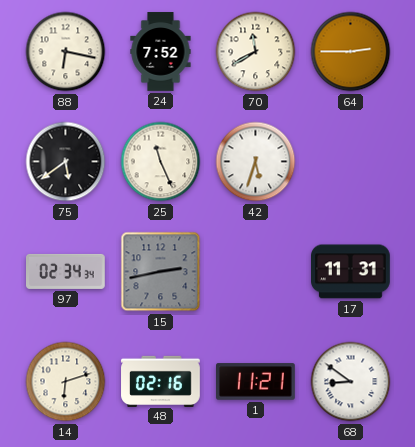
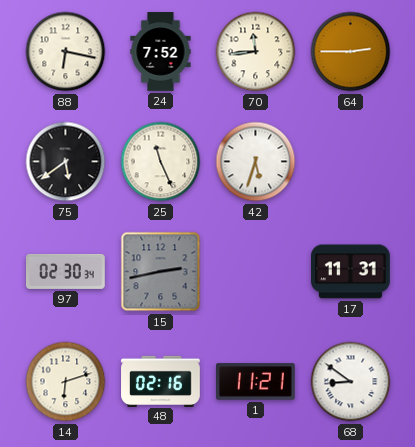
70: 11:40 -> 11:44 (256, 52)
97: 02:34 -> 02:30 (66, 271)
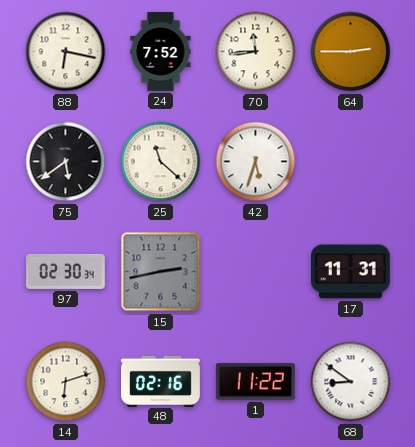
25: 11:26 -> 11:22 (161, 162)
1: 11:21 -> 11:22 (256, 382)
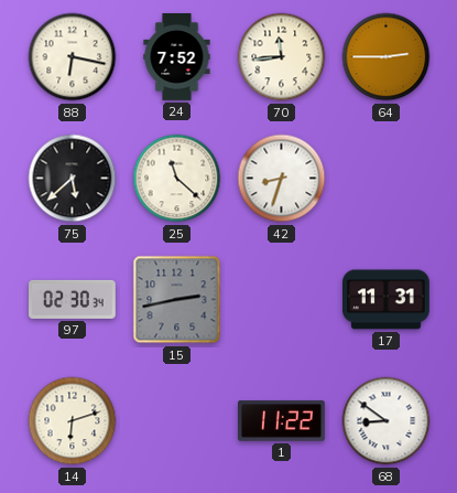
75: 5:39 -> 5:38 (73, 179)
42: 5:33 -> 8:33 (282, 179)
48: 02:16 -> none (161, 381)
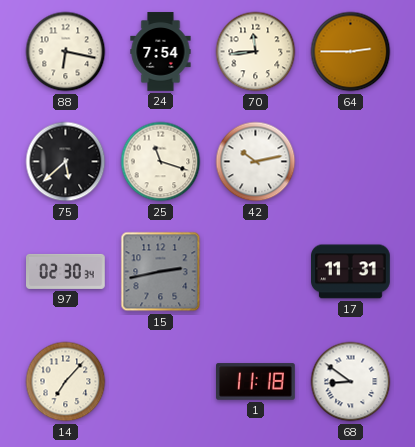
24: 7:52 -> 7:54 (161, 52)
25: 11:22 -> 11:18 (161, 162)
42: 8:33 -> 10:13 (256, 162)
14: 6:12 -> 7:07 (66, 382)
1: 11:22 -> 11:18 (256, 382)
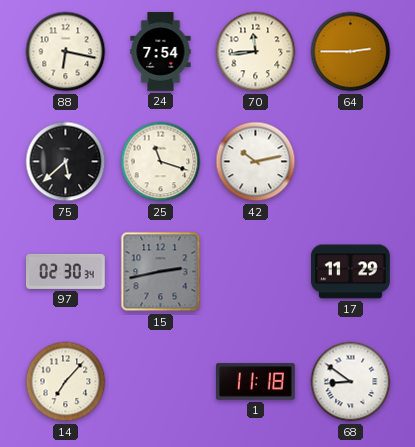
17: 11:31 -> 11:29 (351, 272)
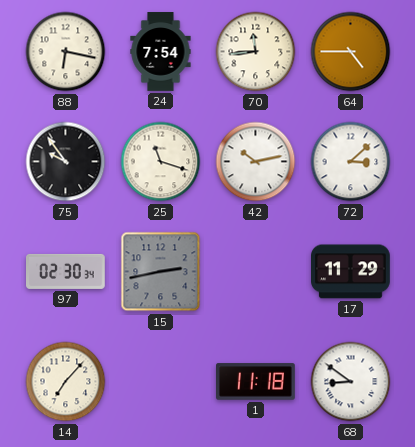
64: 2:45 -> 4:45 (351, 52)
75: 5:38 -> 9:54 (66, 162)
72: none -> 3:08 (351, 162)
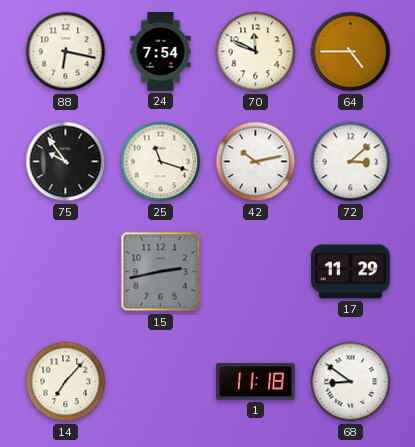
70: 11:44 -> 11:49 (256, 52)
97: 02:30 -> none (66, 271)
